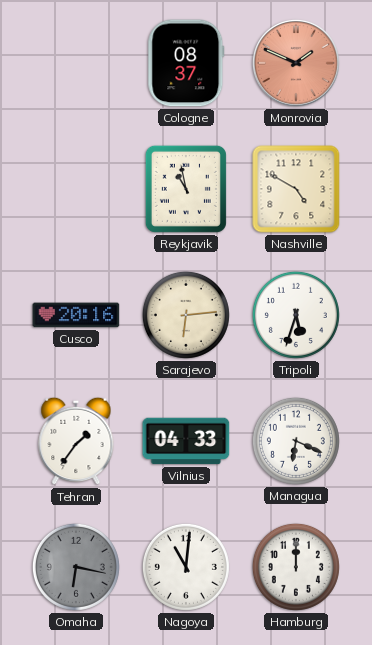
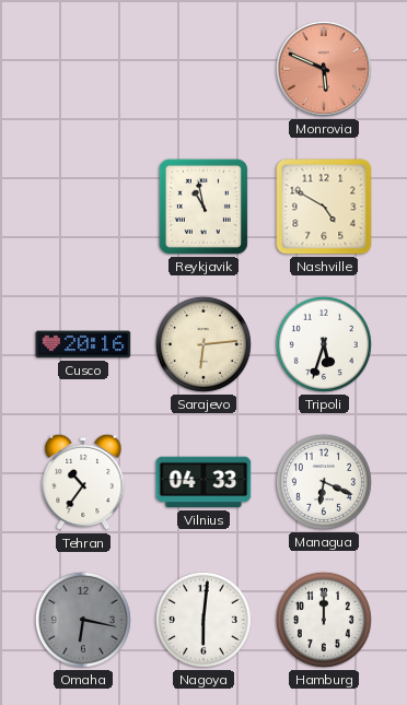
Cologne: 08:37 -> none (186, 63)
Monrovia: 1:49 -> 5:49 (324, 69)
Tehran: 1:36 -> 10:36 (83, 482)
Nagoya: 11:01 -> 6:01 (203, 620)
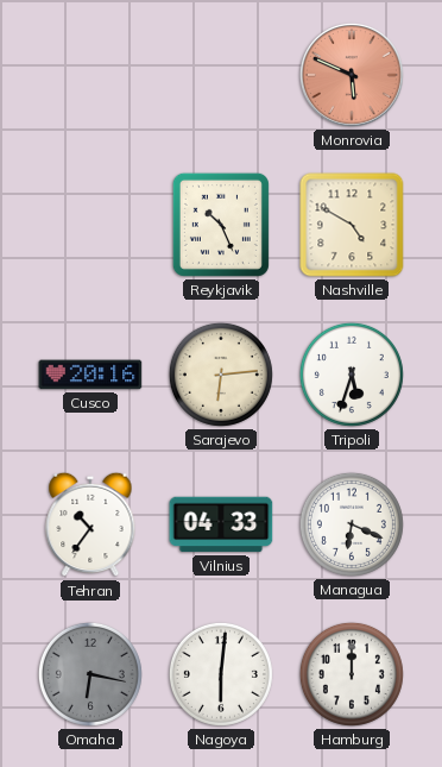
Reykjavik: 10:58 -> 10:26 (221, 225)
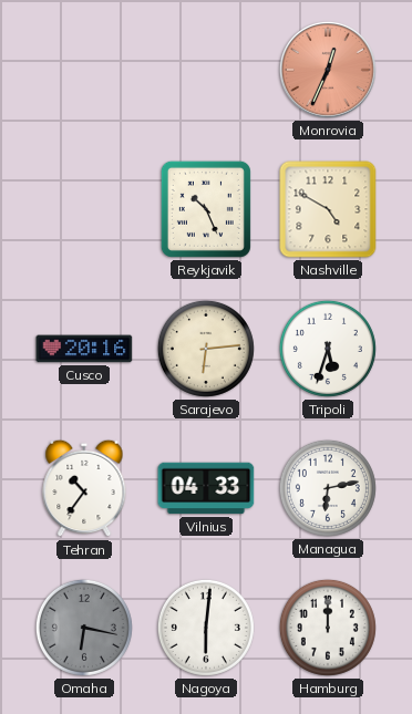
Monrovia: 5:49 -> 12:34 (328, 70)
Managua: 6:19 -> 6:13 (328, 488)
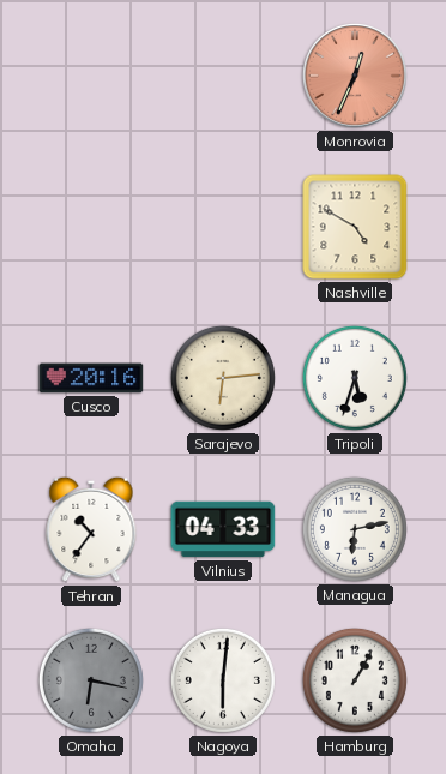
Reykjavik: 10:26 -> none (206, 209)
Hamburg: 12:00 -> 1:05 (355, 680)
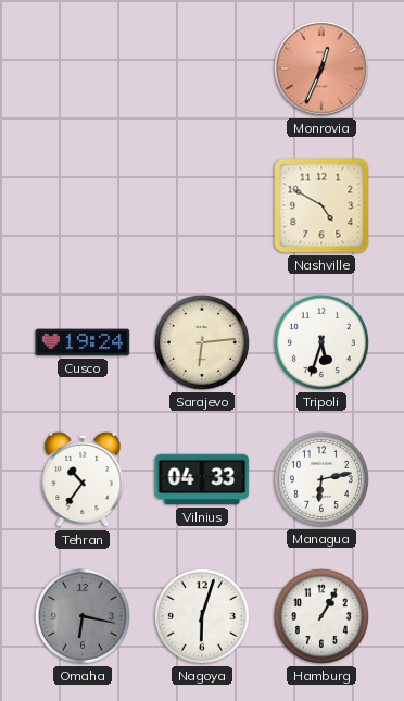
Cusco: 20:16 -> 19:24 (83, 342)
Nagoya: 6:01 -> 6:03 (202, 616)
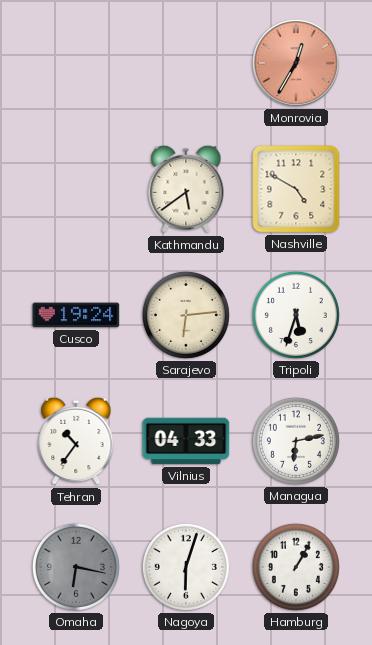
Monrovia: 12:34 -> 12:35 (296, 63)
Kathmandu: none -> 5:39 (186, 189)
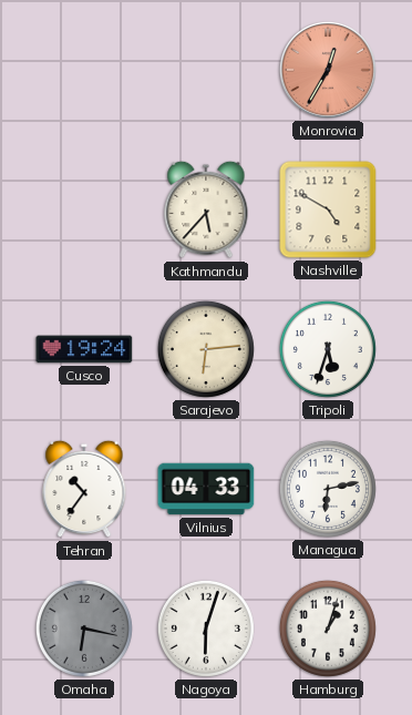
Kathmandu: 5:39 -> 5:37 (206, 210)
Hamburg: 1:05 -> 1:03 (328, 629)
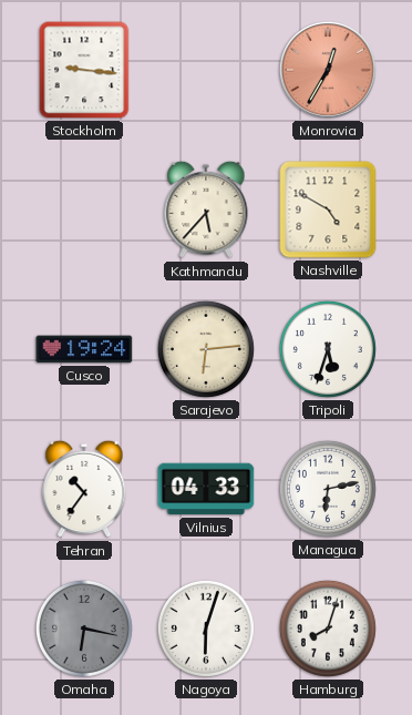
Stockholm: none -> 9:16 (84, 70)
Hamburg: 1:03 -> 8:03 (328, 629)
